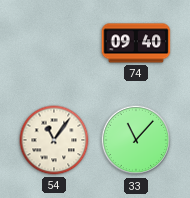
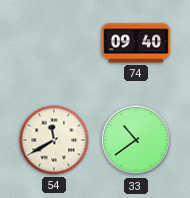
54: 11:06 -> 11:40 (54, 140)
33: 11:07 -> 10:39 (136, 140)
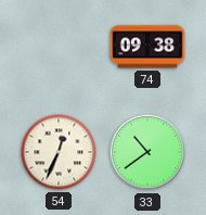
74: 09:40 -> 09:38 (147, 47)
54: 11:40 -> 12:34 (59, 152)
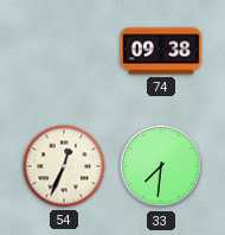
33: 10:39 -> 7:31 (161, 166)
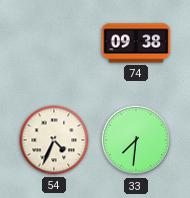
54: 12:34 -> 4:34 (54, 140)
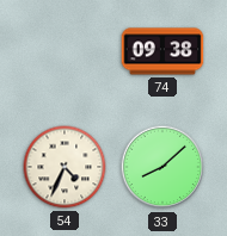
33: 7:31 -> 8:08 (162, 167)
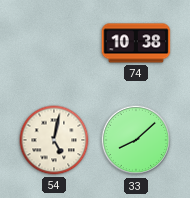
74: 09:38 -> 10:38 (136, 43)
54: 4:34 -> 5:02 (54, 140)
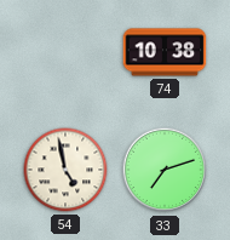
54: 5:02 -> 4:58 (65, 170)
33: 8:08 -> 7:12 (165, 170)
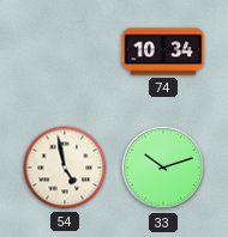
74: 10:38 -> 10:34 (163, 51)
33: 7:12 -> 10:12 (163, 168)
